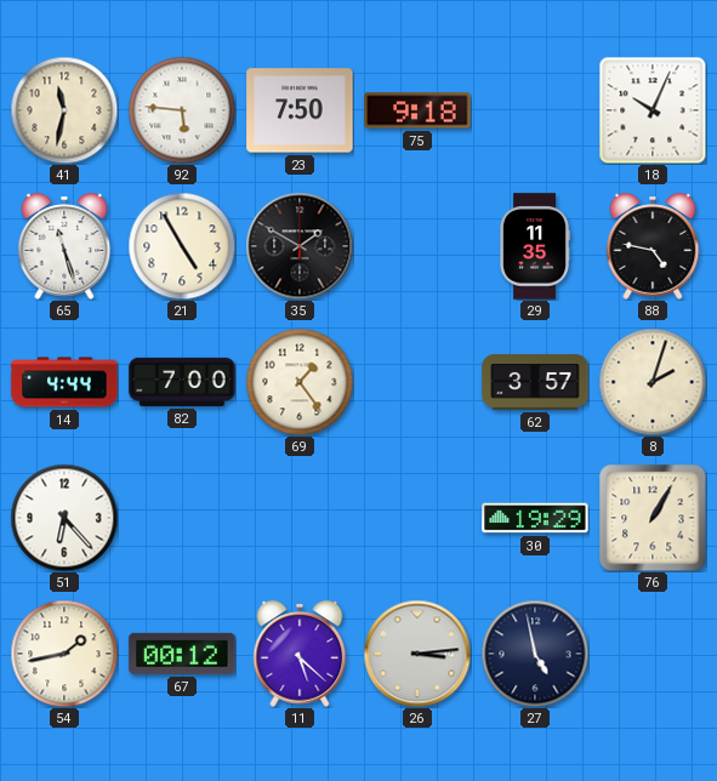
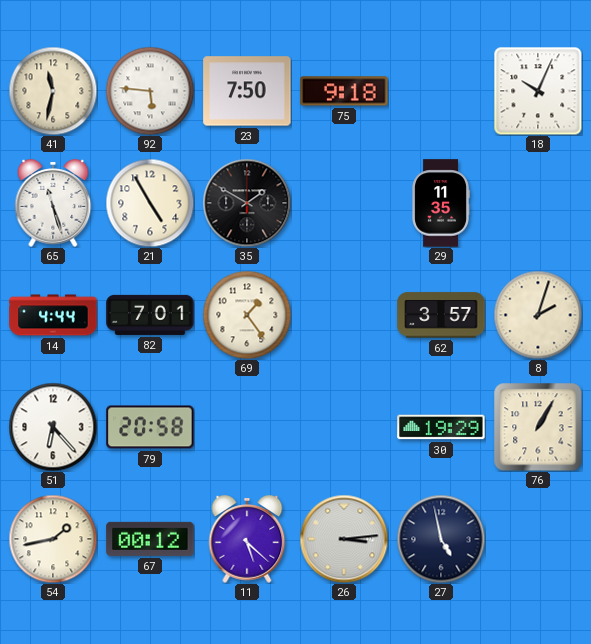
88: 4:47 -> none (653, 246)
82: 7:00 -> 7:01 (150, 315)
79: none -> 20:58 (150, 427)
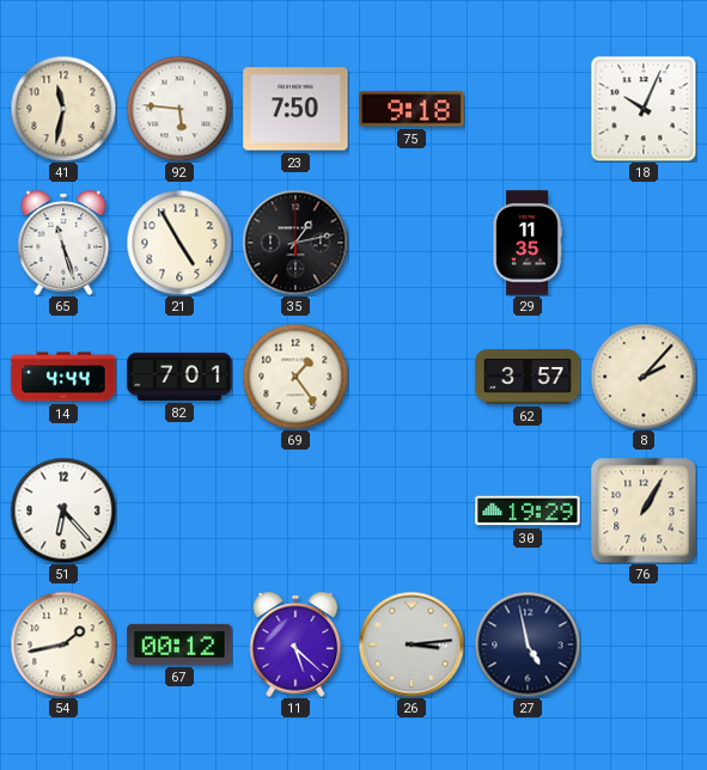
35: 1:50 -> 1:13 (295, 243)
8: 2:03 -> 2:07 (644, 377)
79: 20:58 -> none (150, 427)
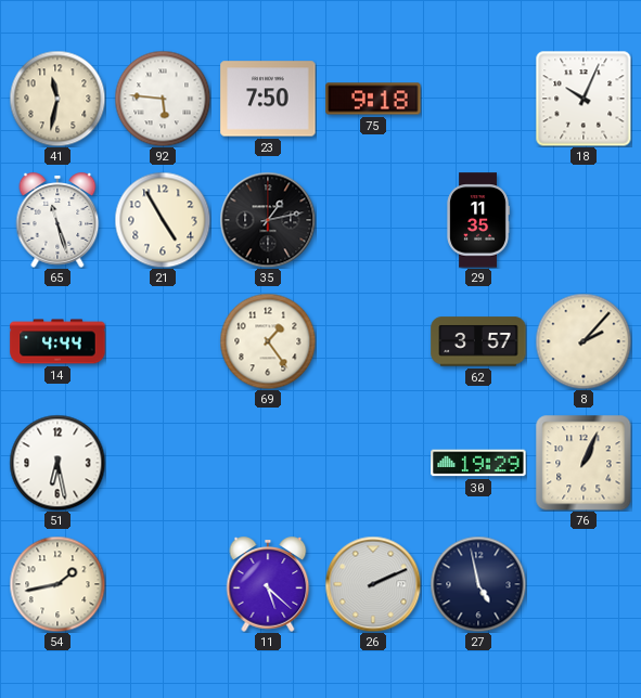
82: 7:01 -> none (179, 377)
51: 6:23 -> 6:28 (57, 463)
76: 1:05 -> 1:04 (584, 463)
67: 00:12 -> none (179, 644)
26: 3:14 -> 2:11 (373, 584)
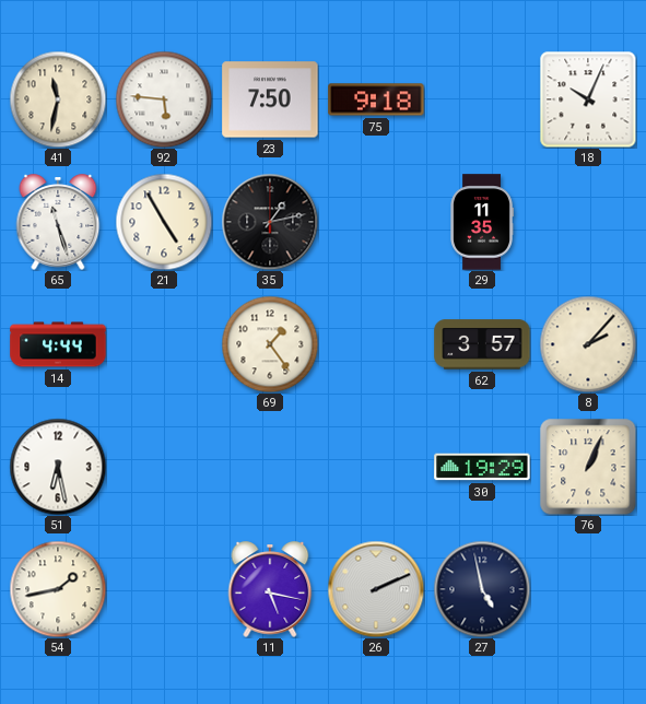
11: 5:22 -> 5:17 (270, 589)
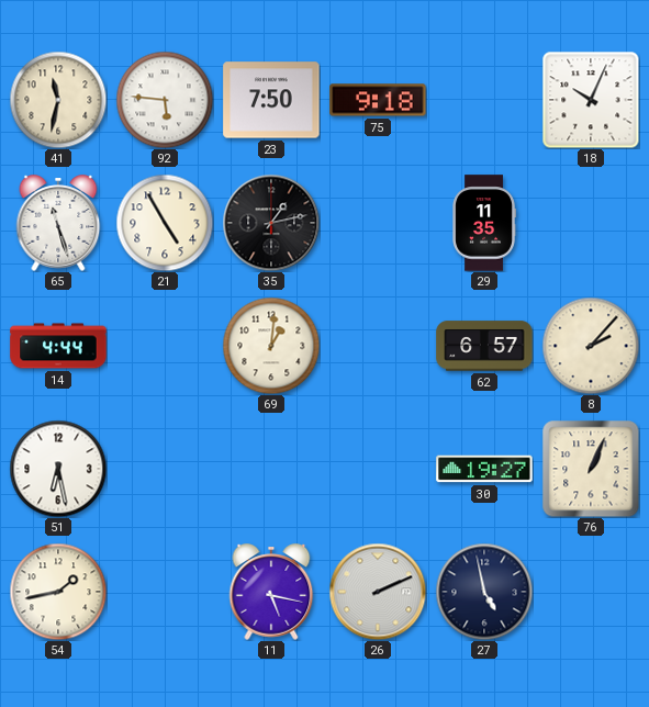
69: 1:24 -> 1:01 (271, 346)
62: 3:57 -> 6:57 (484, 346)
30: 19:29 -> 19:27 (484, 469)
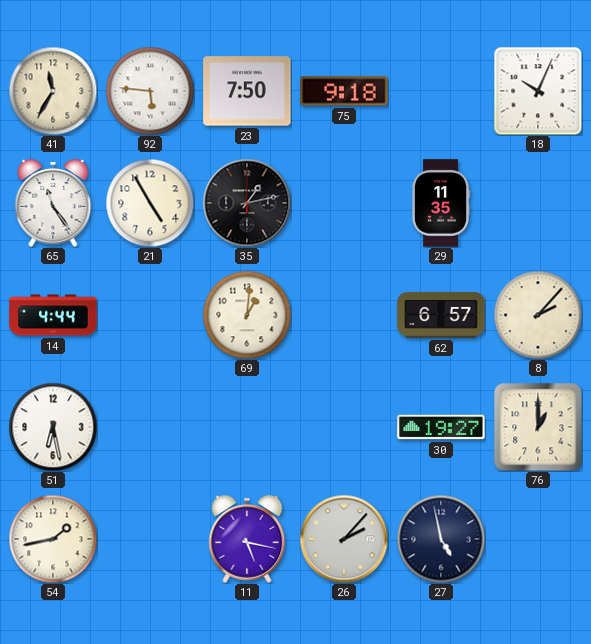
41: 11:32 -> 11:35 (53, 91)
65: 11:27 -> 11:24 (53, 203)
76: 1:04 -> 1:00 (538, 427)
26: 2:11 -> 2:07 (344, 539)
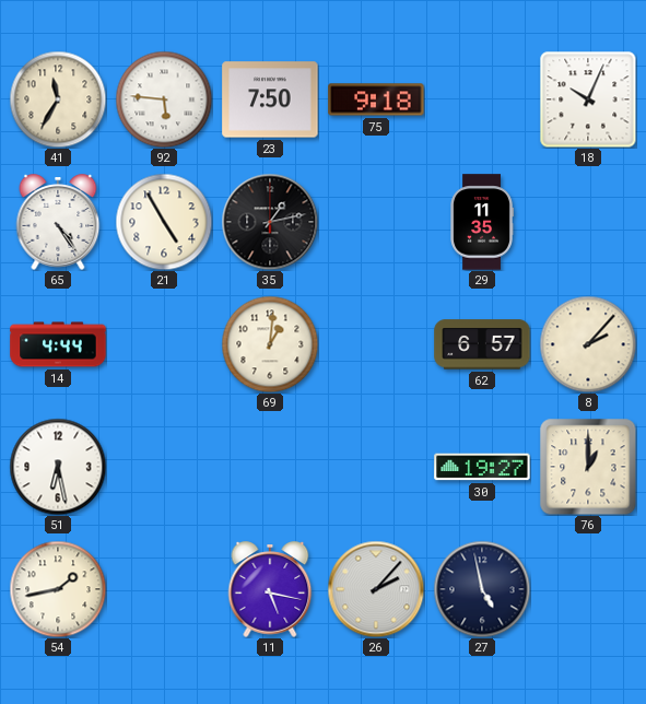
65: 11:24 -> 4:24 (58, 222)
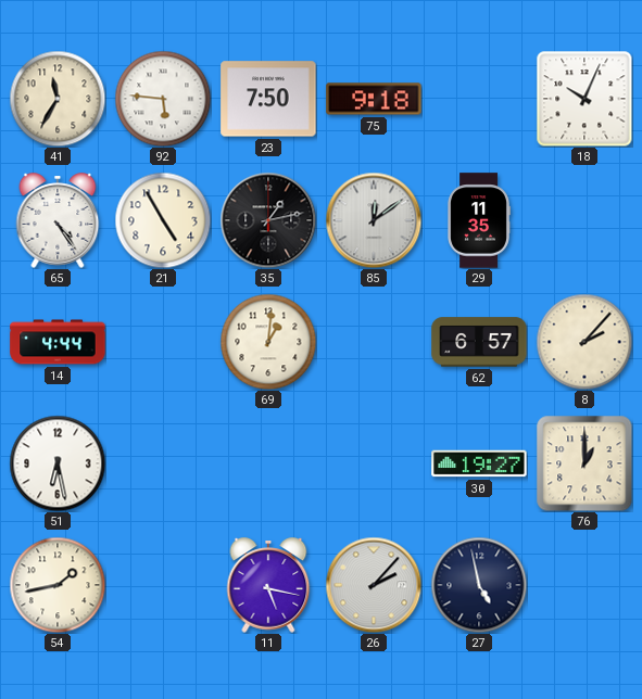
85: none -> 12:09 (374, 220)
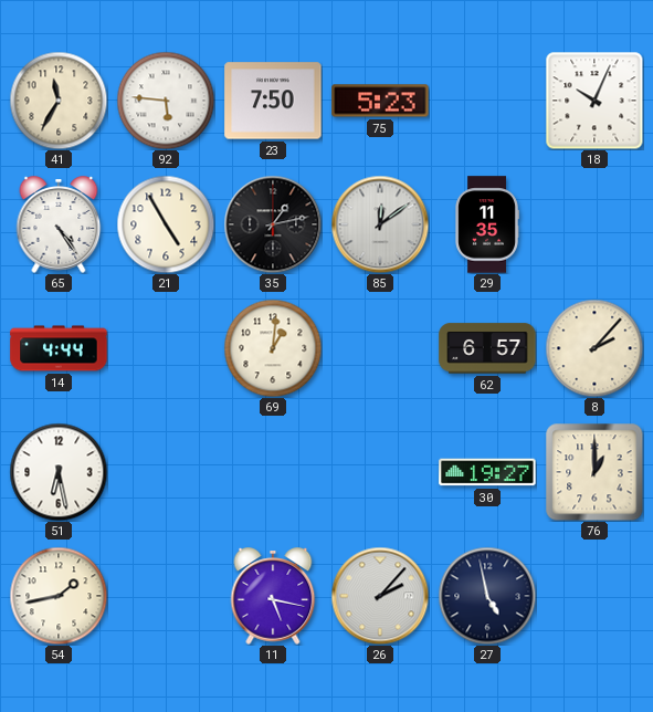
75: 9:18 -> 5:23 (380, 101)
